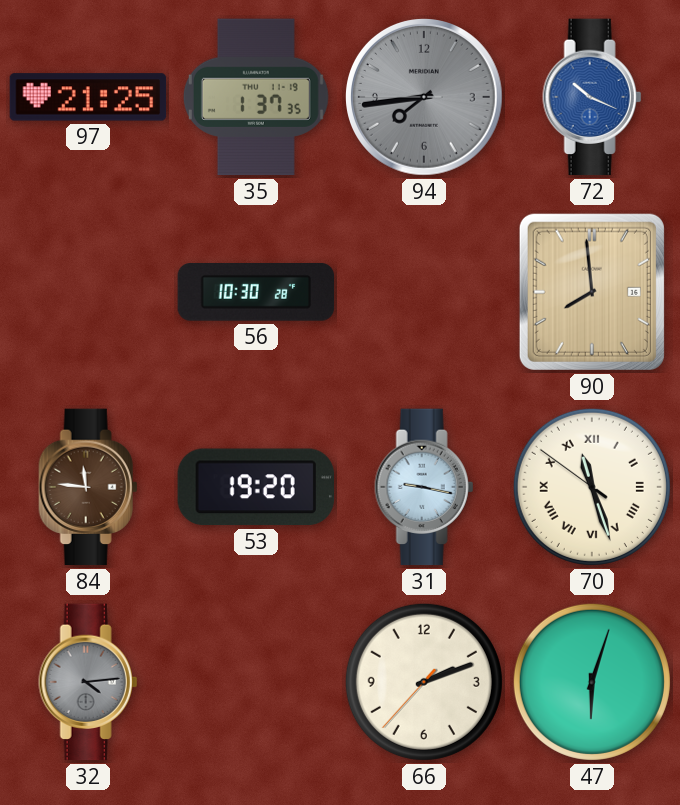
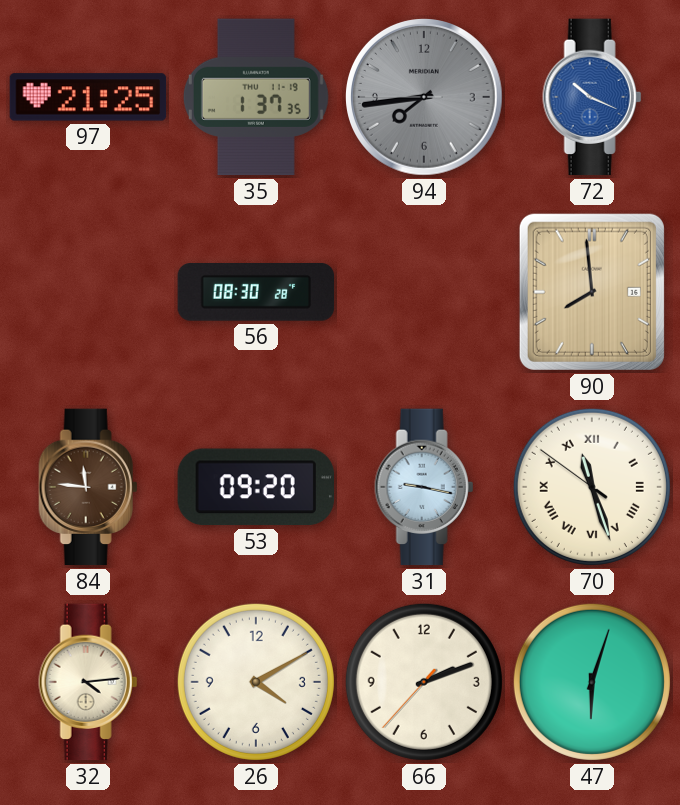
56: 10:30 -> 08:30 (256, 293)
53: 19:20 -> 09:20 (255, 487)
32 dial: grey -> cream (88, 682)
26: none -> 4:10 (256, 682)
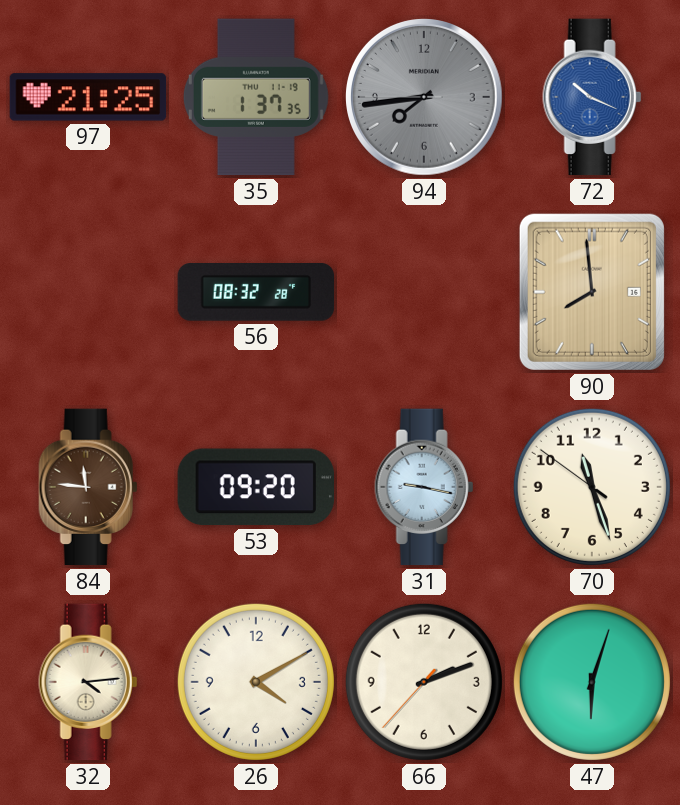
56: 08:30 -> 08:32 (256, 293)
70 numerals: Roman -> Arabic (592, 487)
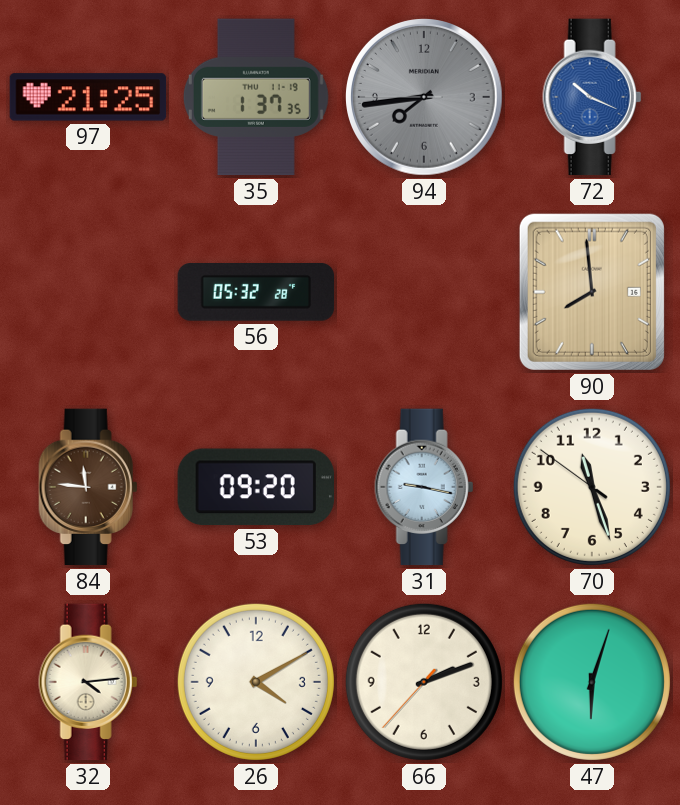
56: 08:32 -> 05:32 (256, 293)
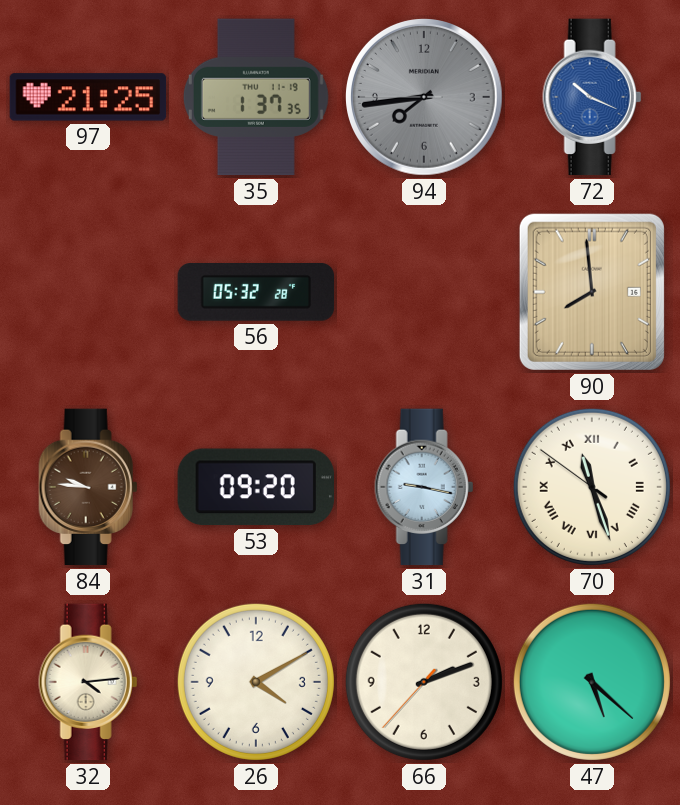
84: 11:46 -> 9:46 (88, 487)
70 numerals: Arabic -> Roman (592, 487)
47: 6:03 -> 5:22 (592, 682)
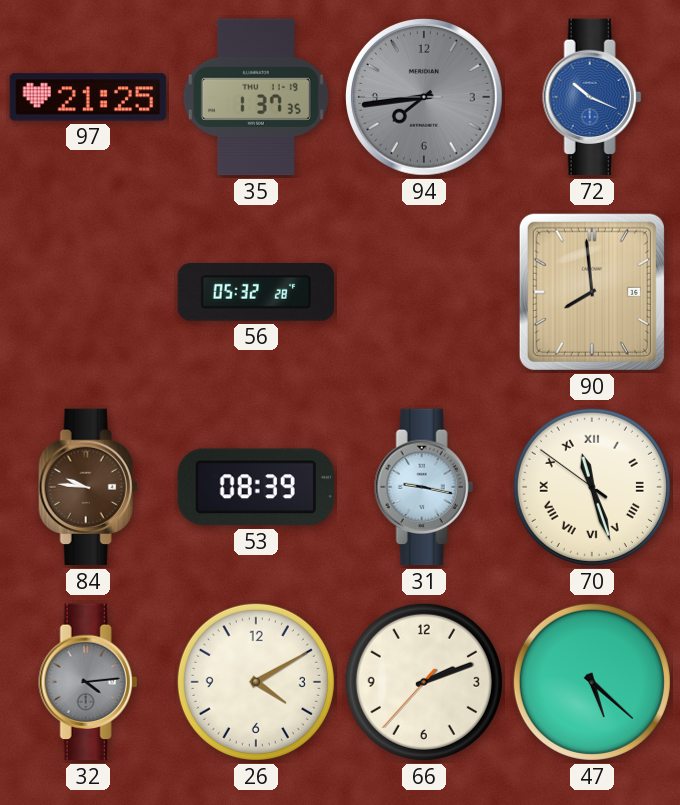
53: 09:20 -> 08:39 (255, 487)
32 dial: cream -> grey (88, 682)
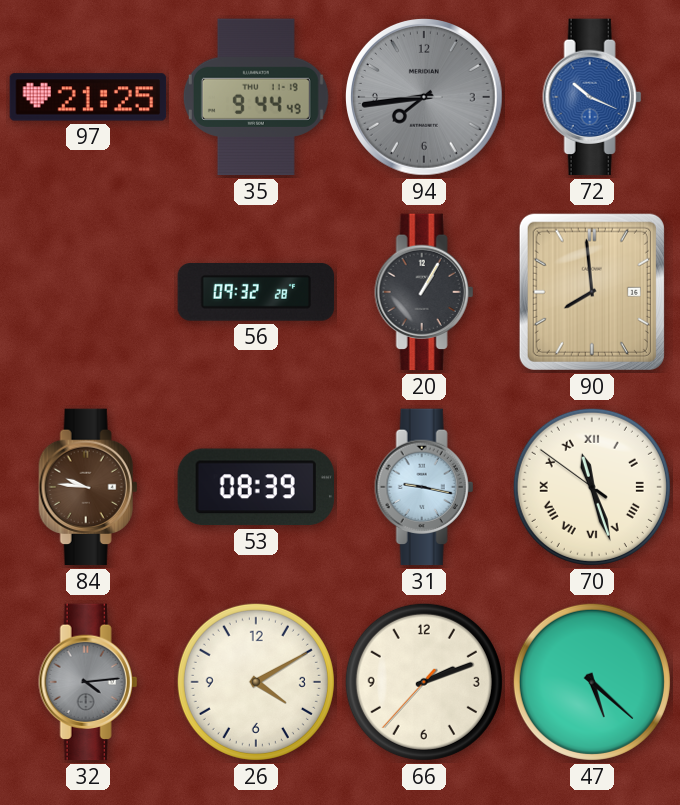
35: 1:37 -> 9:44 (256, 97)
56: 05:32 -> 09:32 (256, 293)
20: none -> 1:05 (424, 292)
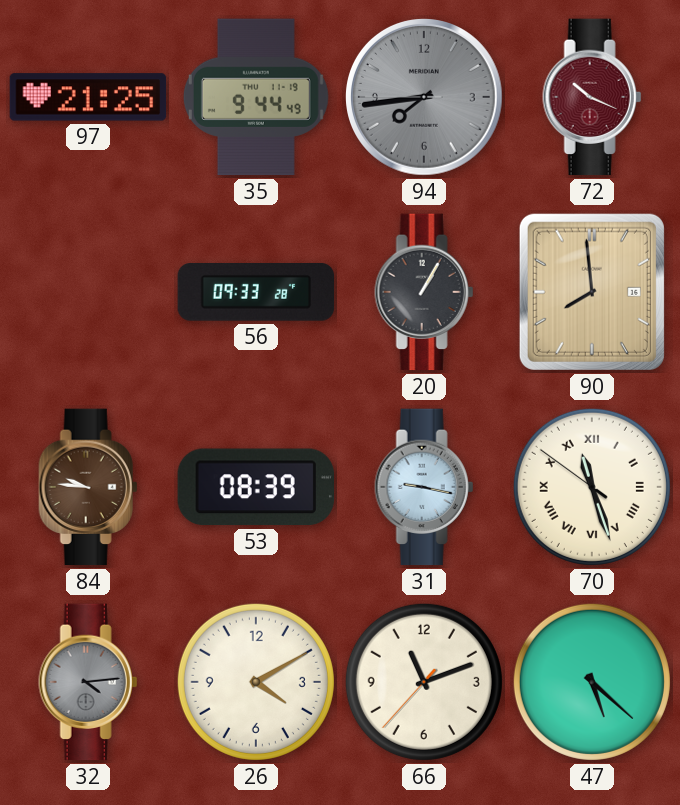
72 dial: blue -> burgundy (592, 97)
56: 09:32 -> 09:33 (256, 293)
66: 2:11 -> 11:11 (424, 682)
